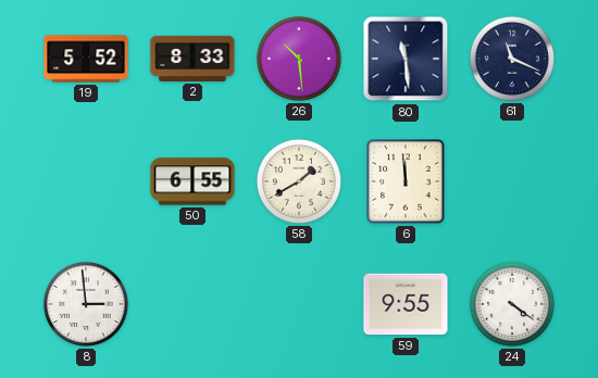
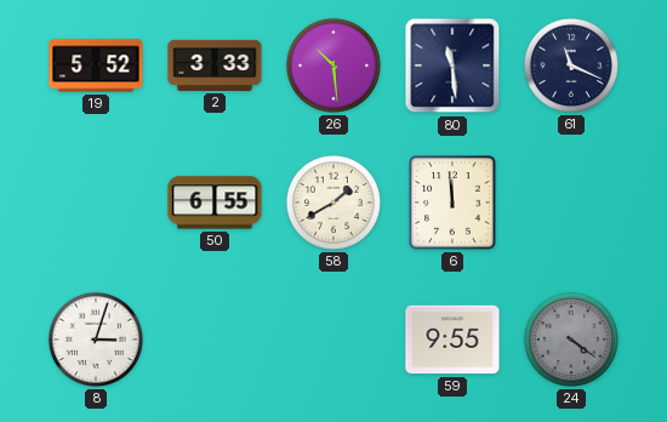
2: 8:33 -> 3:33 (215, 65)
8: 2:59 -> 3:03 (96, 340)
24 dial: white -> grey (571, 340)
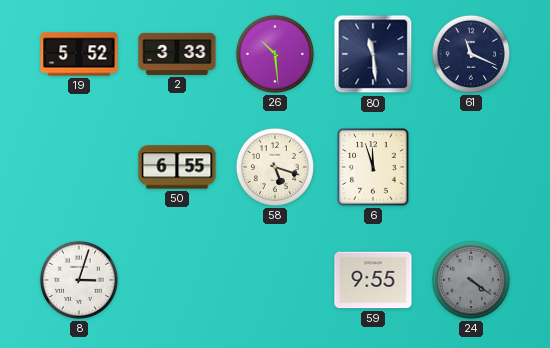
58: 1:40 -> 5:18 (275, 167)
6: 11:59 -> 11:57 (373, 167)
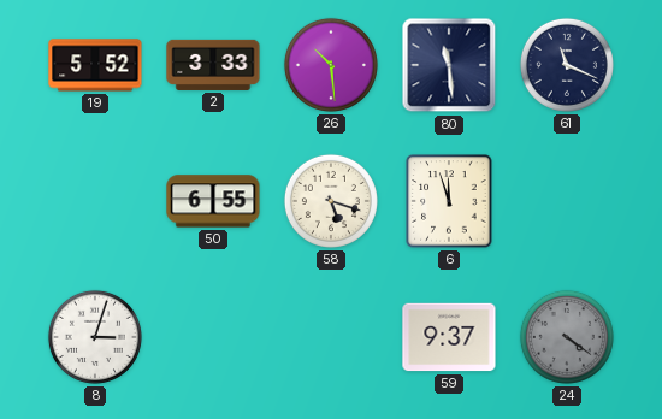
59: 9:55 -> 9:37 (449, 337)
